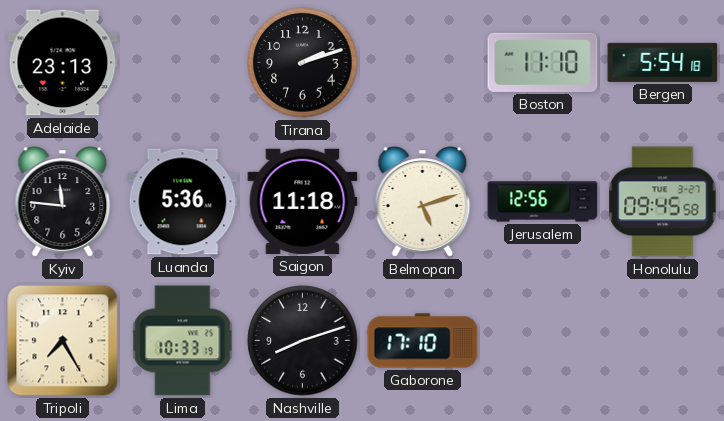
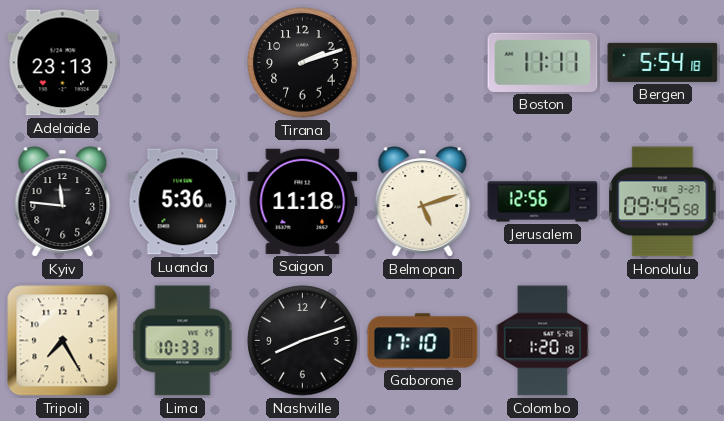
Boston: 11:10 -> 11:11 (543, 62)
Colombo: none -> 1:20 (543, 341)
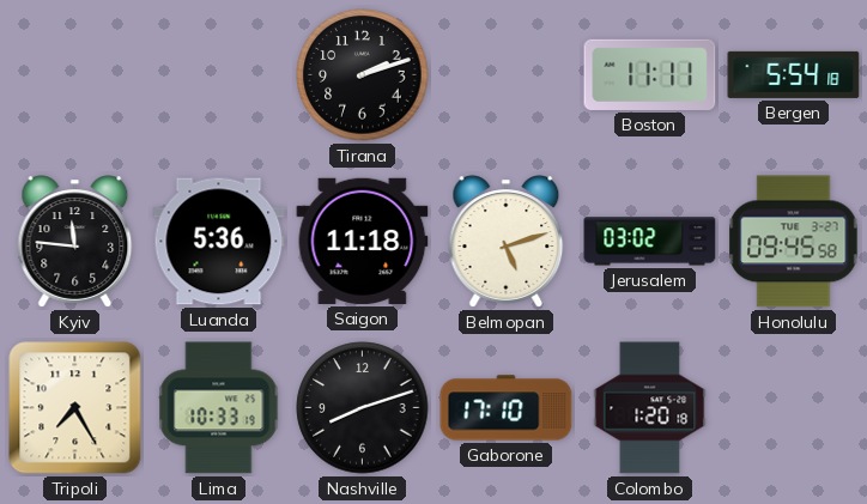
Adelaide: 23:13 -> none (63, 63)
Jerusalem: 12:56 -> 03:02 (650, 242)
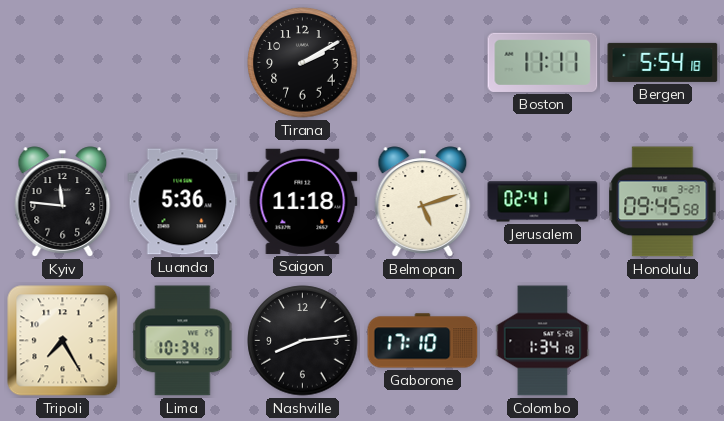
Tirana: 2:12 -> 2:10 (303, 63)
Jerusalem: 03:02 -> 02:41 (543, 202)
Lima: 10:33 -> 10:34 (183, 341)
Nashville: 8:12 -> 8:14 (303, 341)
Colombo: 1:20 -> 1:34 (543, 341)
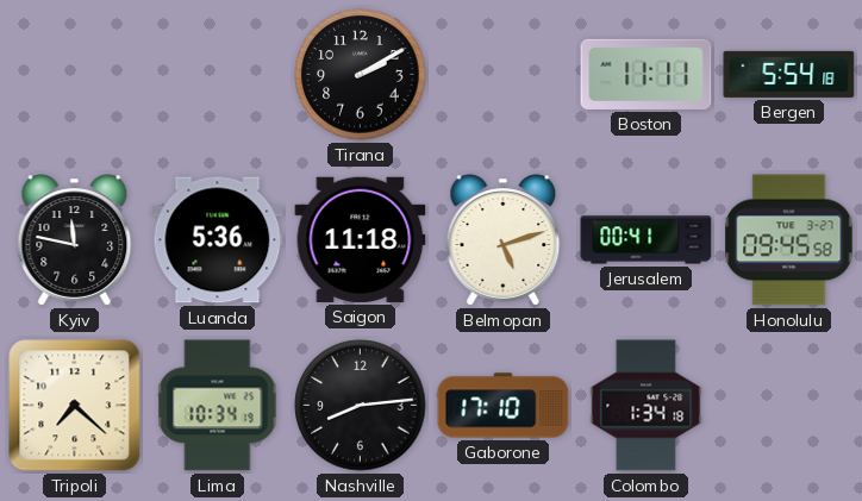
Kyiv: 11:46 -> 11:47 (75, 240)
Jerusalem: 02:41 -> 00:41 (646, 240)
Tripoli: 7:25 -> 7:22 (75, 406)
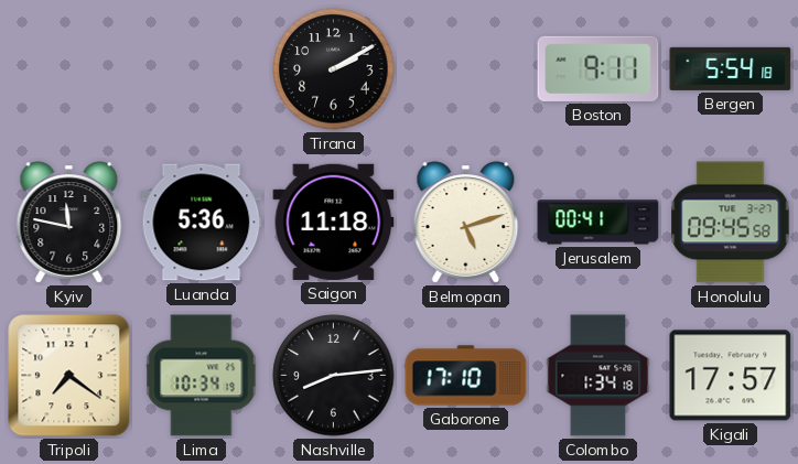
Boston: 11:11 -> 9:11 (598, 68)
Tripoli: 7:22 -> 7:21 (69, 376)
Kigali: none -> 17:57 (731, 376)
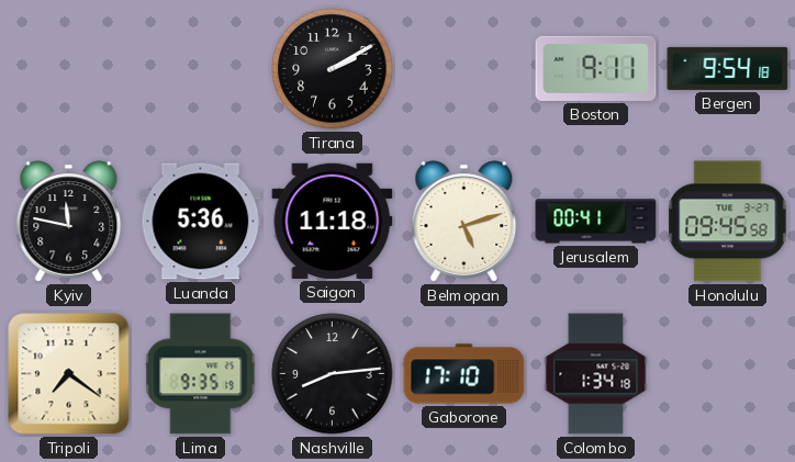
Bergen: 5:54 -> 9:54 (728, 68)
Lima: 10:34 -> 9:35 (201, 374)
Kigali: 17:57 -> none (731, 376)
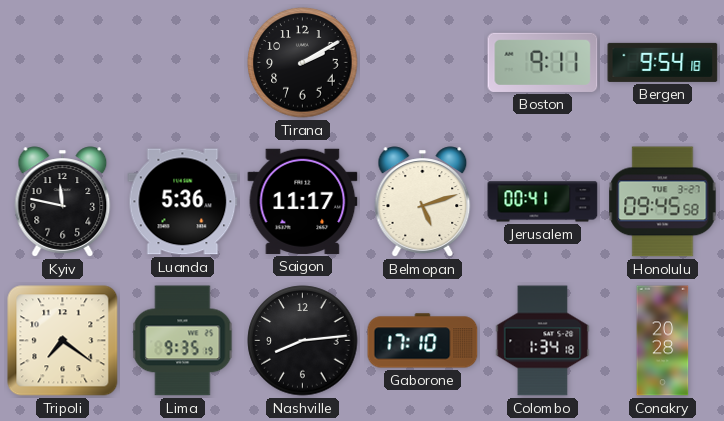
Saigon: 11:18 -> 11:17 (303, 201)
Conakry: none -> 20:28 (663, 341)
